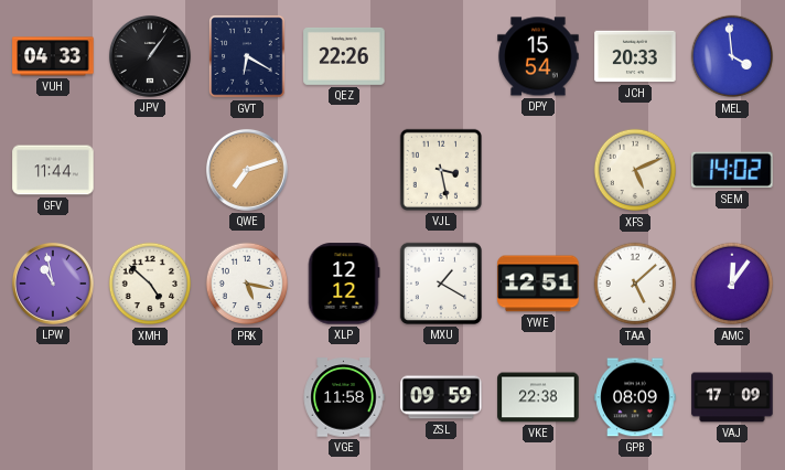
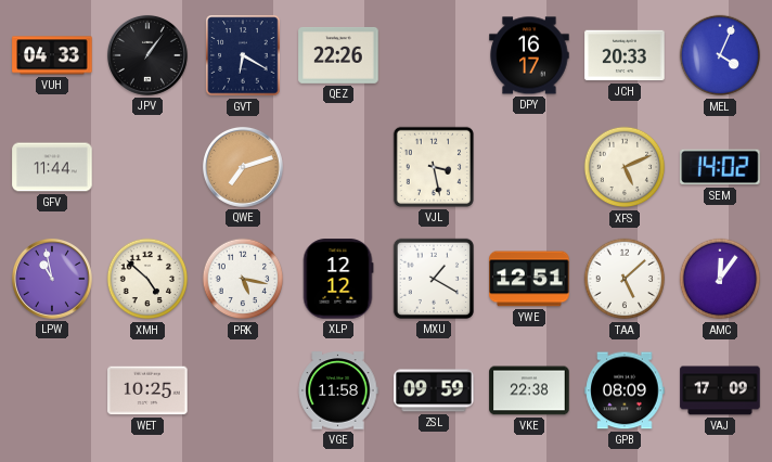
DPY: 15:54 -> 16:17 (529, 55)
MEL: 3:59 -> 4:04 (720, 55)
WET: none -> 10:25 (147, 390)
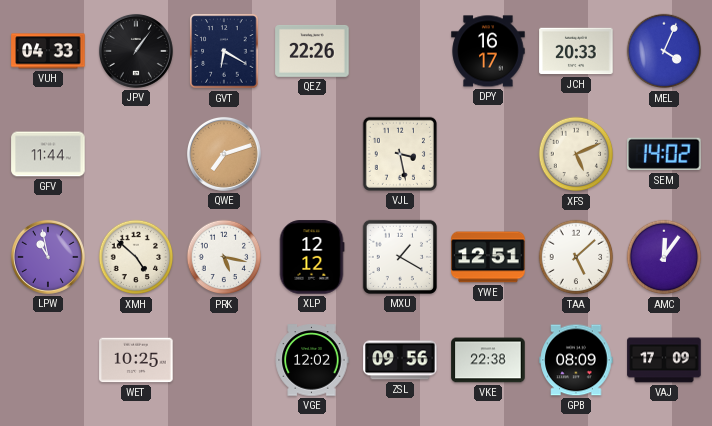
VGE: 11:58 -> 12:02 (312, 360)
ZSL: 09:59 -> 09:56 (400, 360)
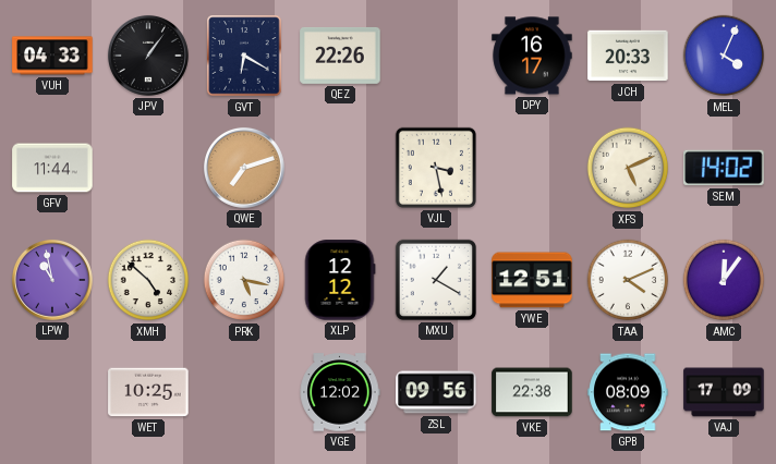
TAA: 5:08 -> 4:11 (628, 280)
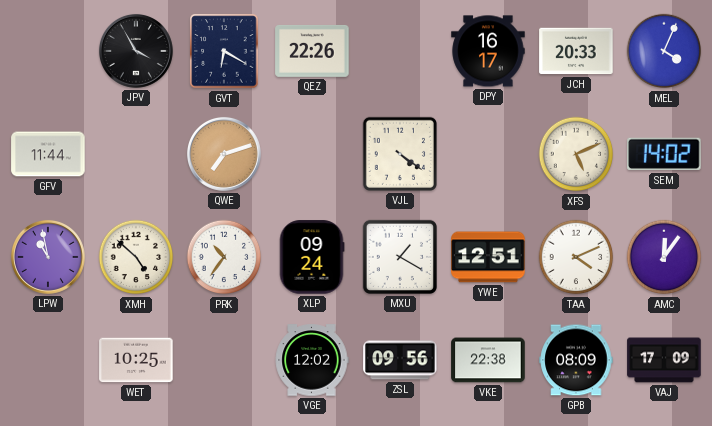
VUH: 04:33 -> none (52, 56)
JPV: 1:06 -> 3:55 (136, 51)
VJL: 3:28 -> 4:21 (400, 154)
PRK: 5:17 -> 10:36 (224, 257)
XLP: 12:12 -> 09:24 (312, 257)
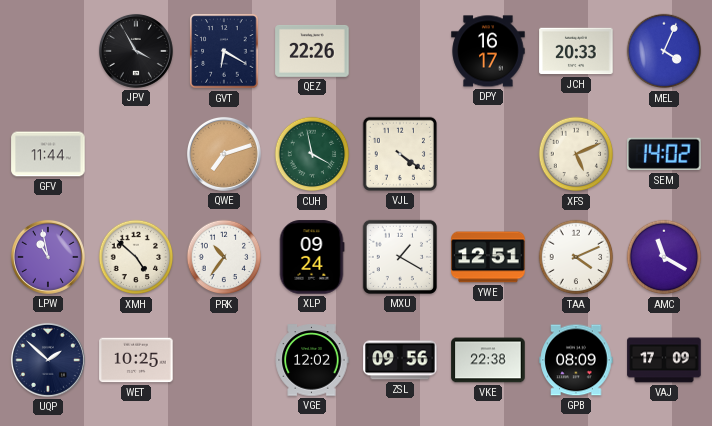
CUH: none -> 3:58 (312, 154)
AMC: 12:06 -> 11:20 (664, 257)
UQP: none -> 1:52 (48, 360)
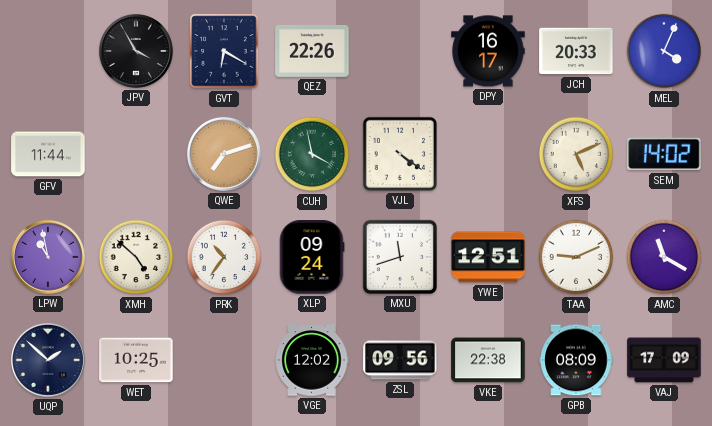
MXU: 1:20 -> 11:42 (400, 257)
TAA: 4:11 -> 9:11 (576, 257)
